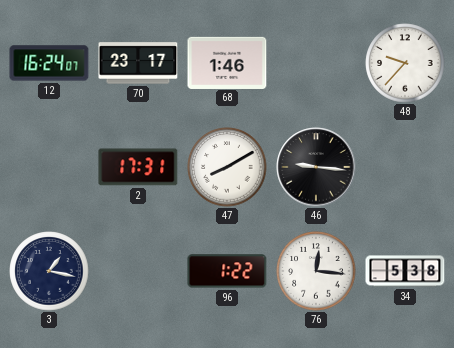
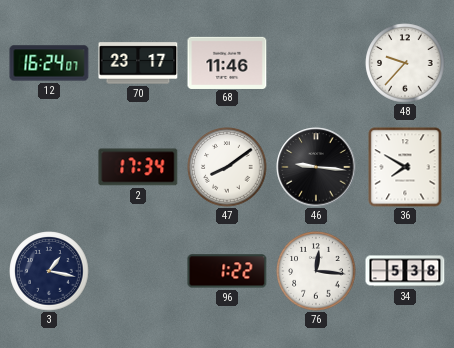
68: 1:46 -> 11:46 (227, 62)
2: 17:31 -> 17:34 (138, 167)
47: 8:10 -> 8:09 (227, 167)
36: none -> 7:50 (405, 167)
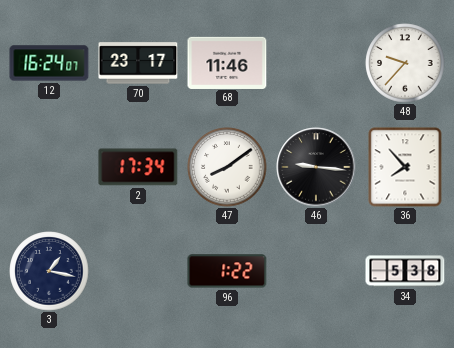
36: 7:50 -> 7:53 (405, 167)
76: 12:16 -> none (316, 271)
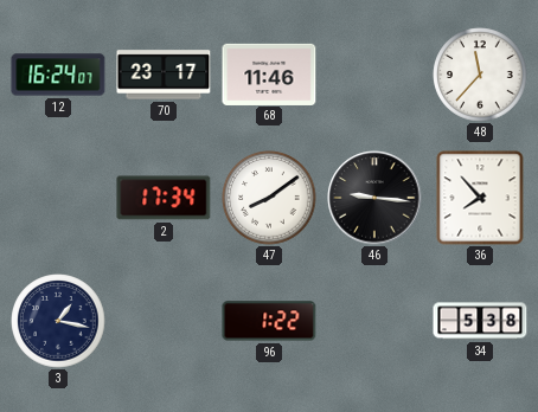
48: 9:37 -> 11:37 (480, 75)
